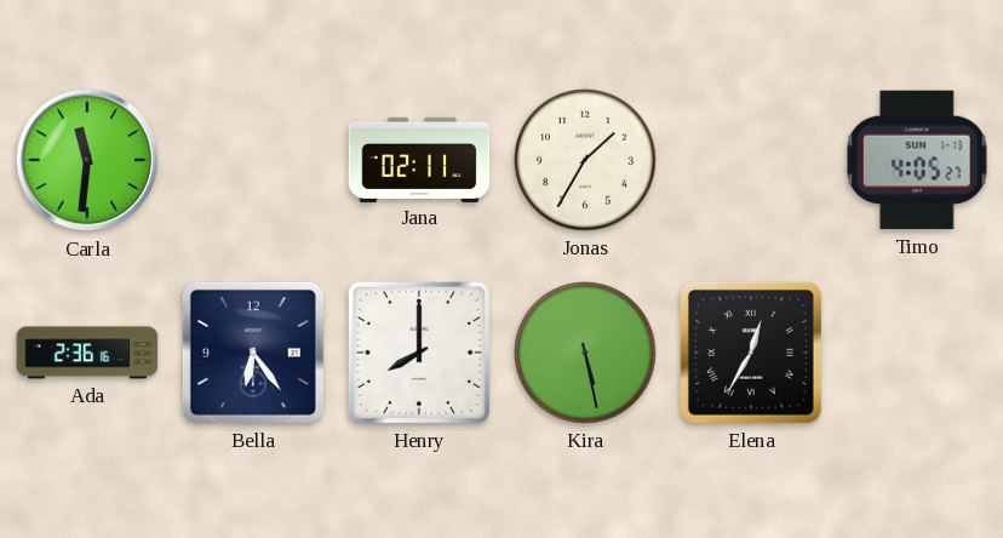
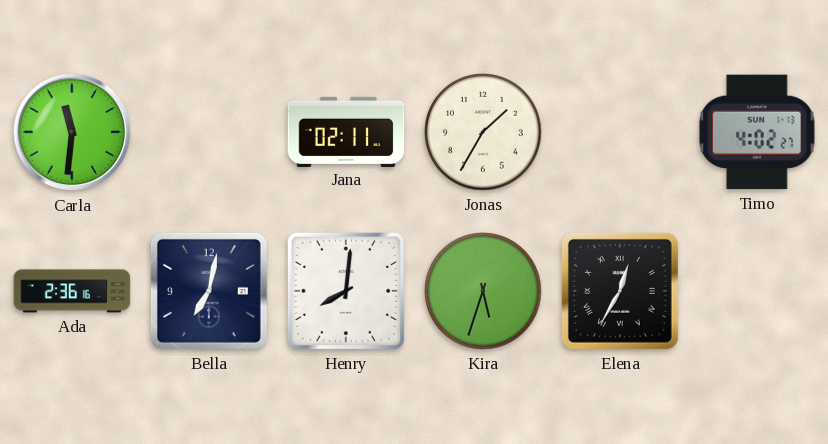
Timo: 4:05 -> 4:02 (757, 132)
Bella: 6:24 -> 7:02 (209, 291)
Henry: 8:00 -> 8:01 (346, 291)
Kira: 5:28 -> 5:33 (484, 292)
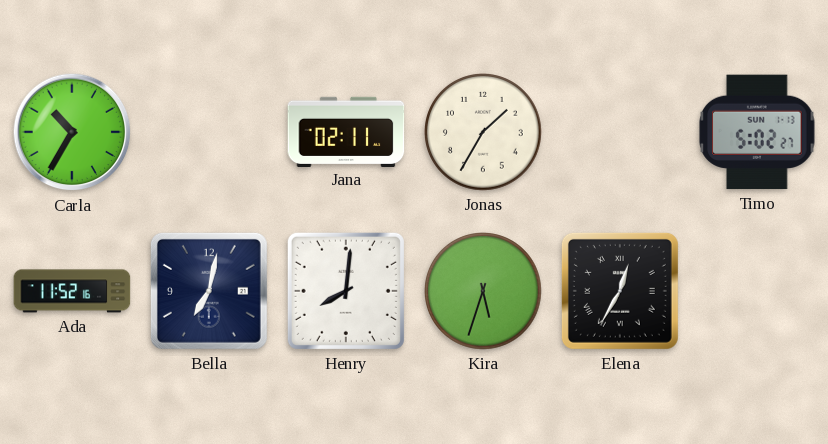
Carla: 11:31 -> 10:35 (72, 132)
Timo: 4:02 -> 5:02 (757, 132)
Ada: 2:36 -> 11:52 (72, 291)
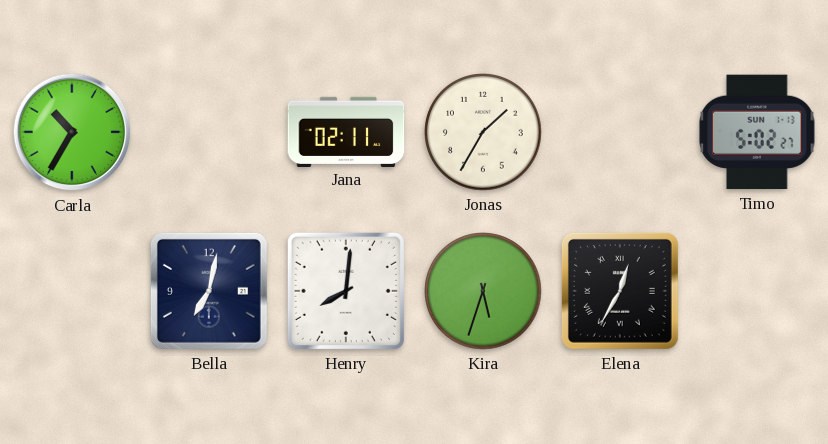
Ada: 11:52 -> none (72, 291)
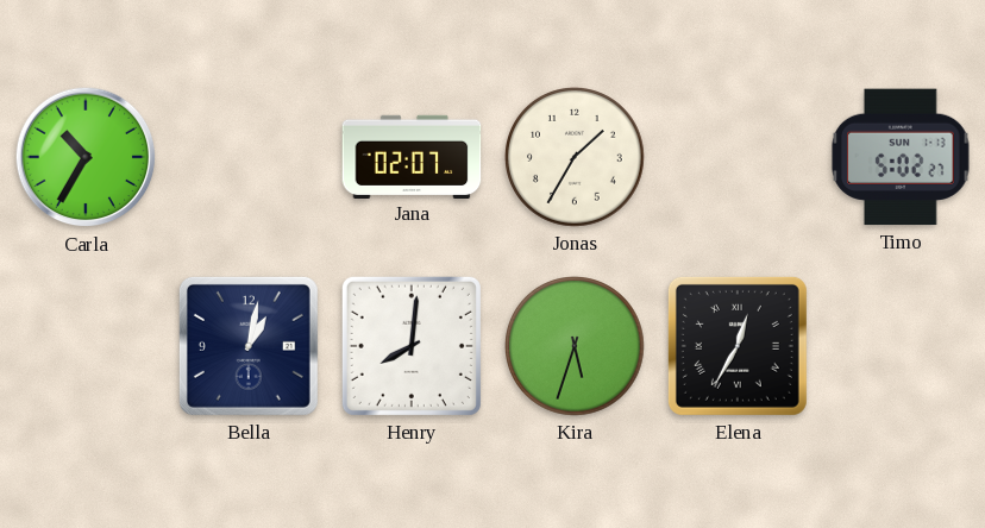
Jana: 02:11 -> 02:07 (412, 156)
Bella: 7:02 -> 1:02 (249, 346)
